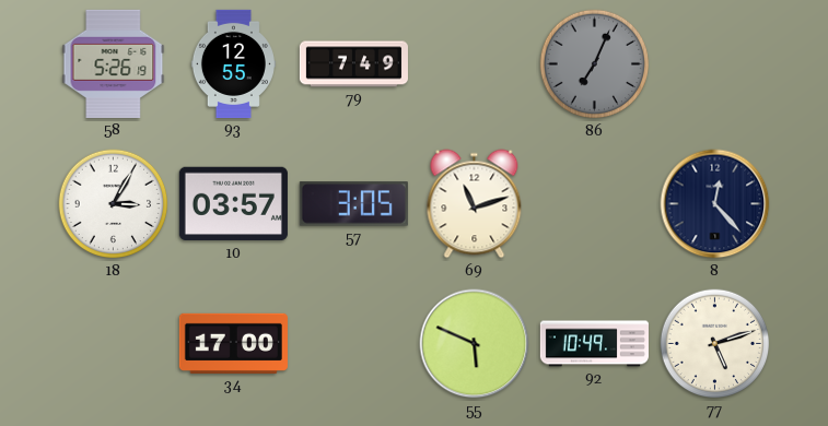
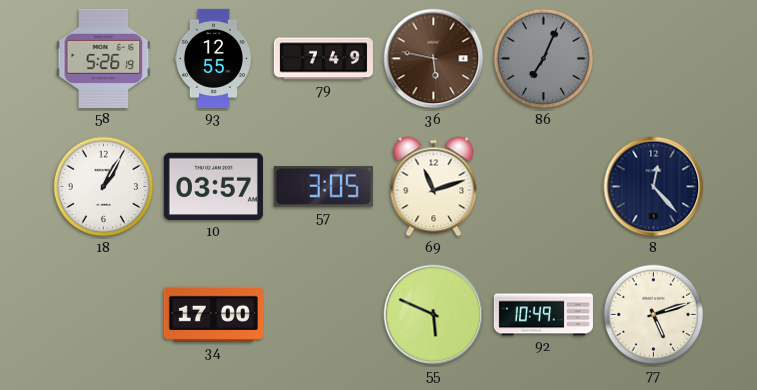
36: none -> 5:47 (434, 59)
18: 3:05 -> 1:05 (104, 187)
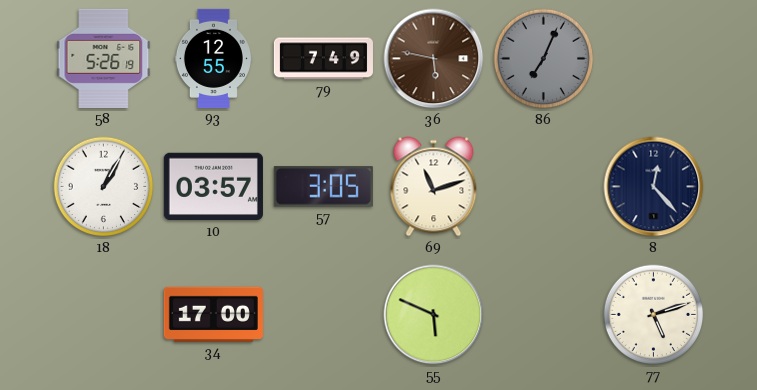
92: 10:49 -> none (543, 315)
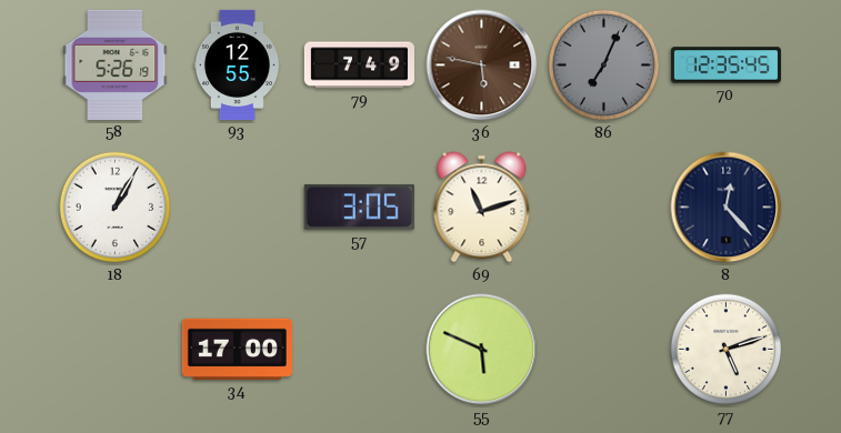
70: none -> 12:35 (725, 66)
10: 03:57 -> none (213, 187)
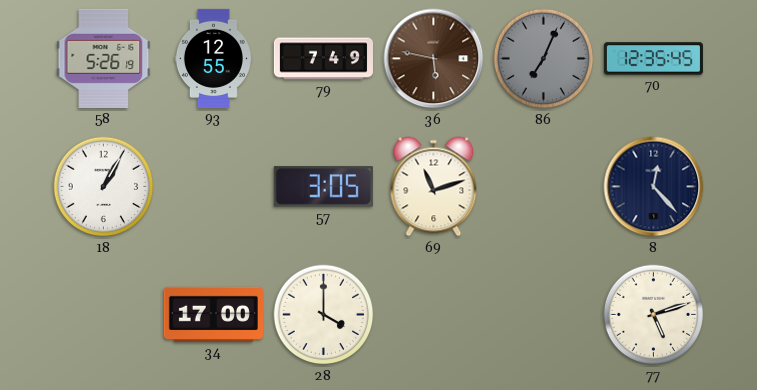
28: none -> 4:00 (324, 315)
55: 5:49 -> none (482, 350)
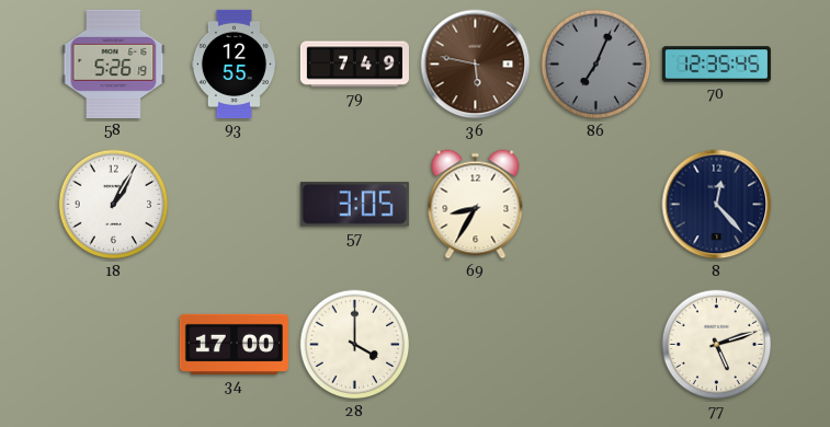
69: 11:12 -> 8:35 (476, 205)
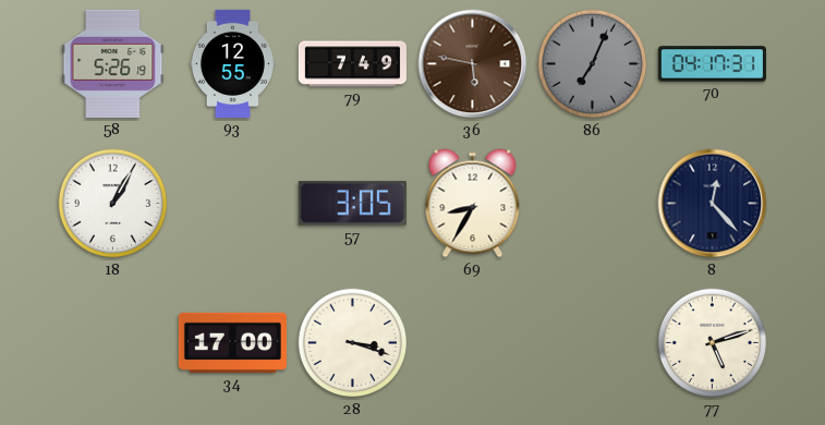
70: 12:35 -> 04:17 (712, 64)
28: 4:00 -> 3:18 (353, 343)
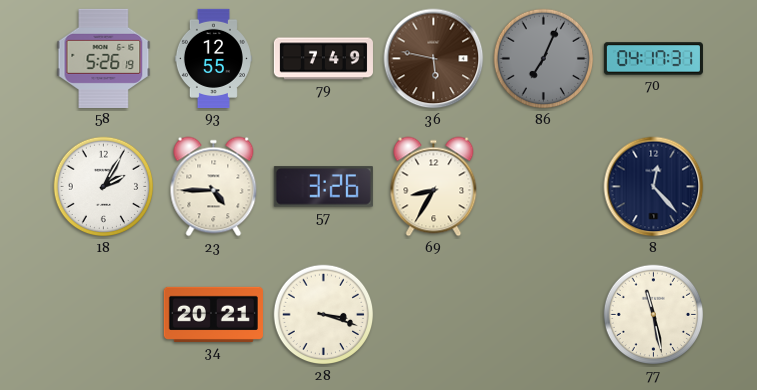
18: 1:05 -> 2:05 (104, 187)
23: none -> 4:45 (214, 187)
57: 3:05 -> 3:26 (323, 187)
34: 17:00 -> 20:21 (213, 314)
77: 5:12 -> 11:28 (654, 315)
